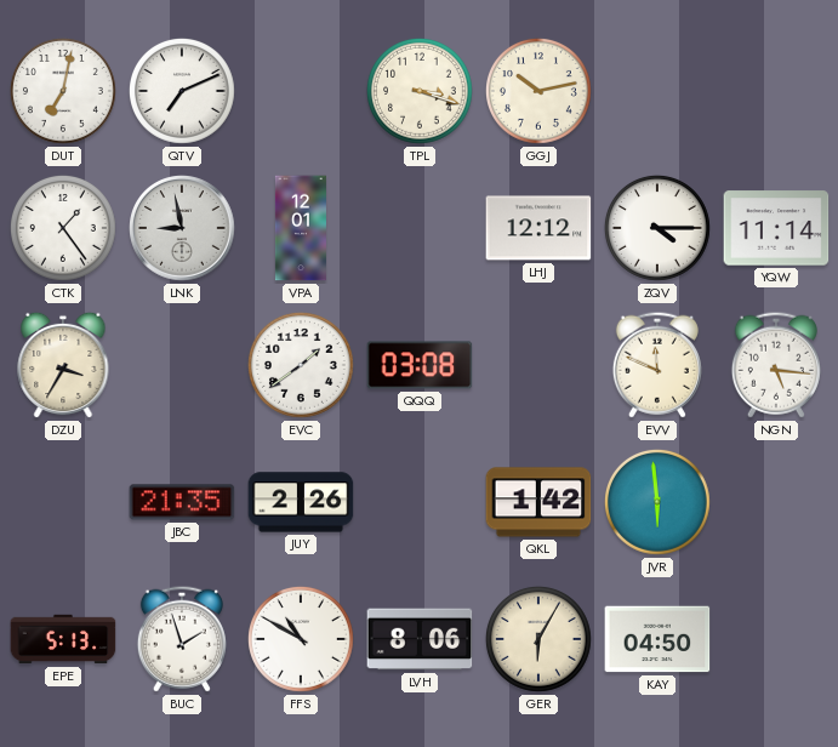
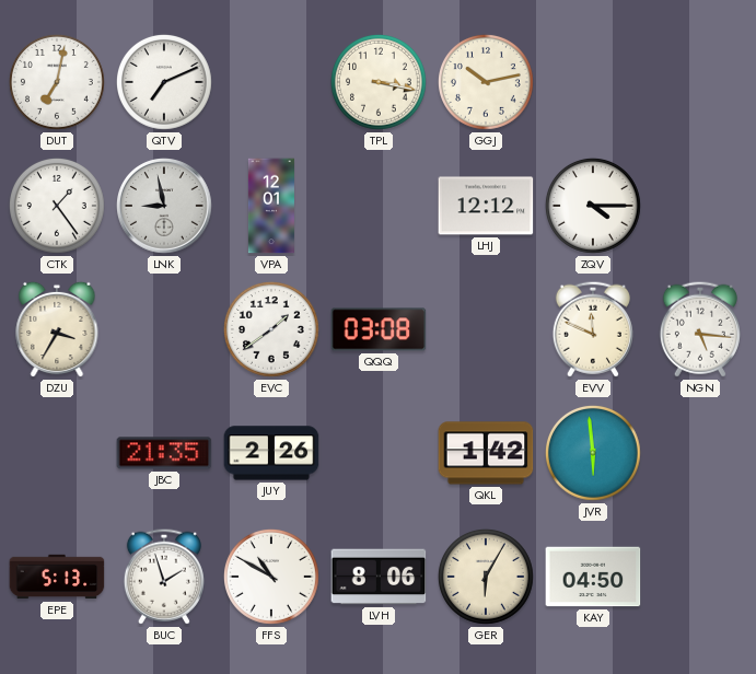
TPL: 3:18 -> 3:17 (379, 82)
YQW: 11:14 -> none (776, 228)
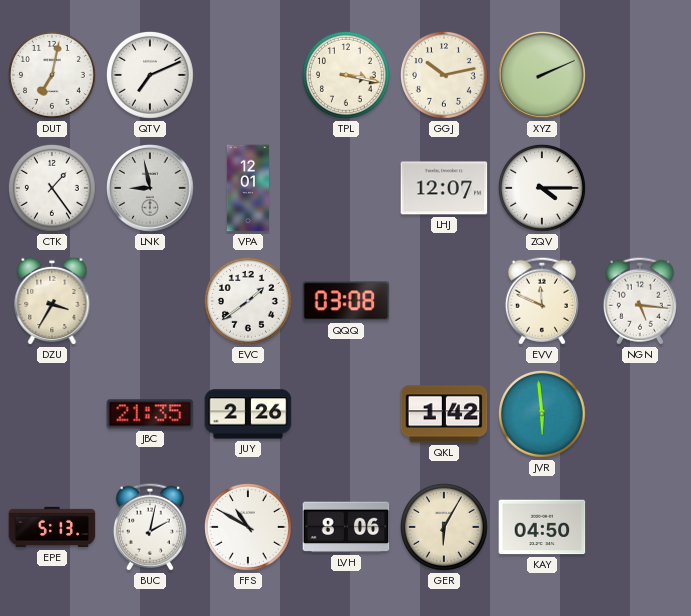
XYZ: none -> 2:11 (543, 76)
LHJ: 12:12 -> 12:07 (444, 188)
BUC: 1:57 -> 2:02 (150, 527)
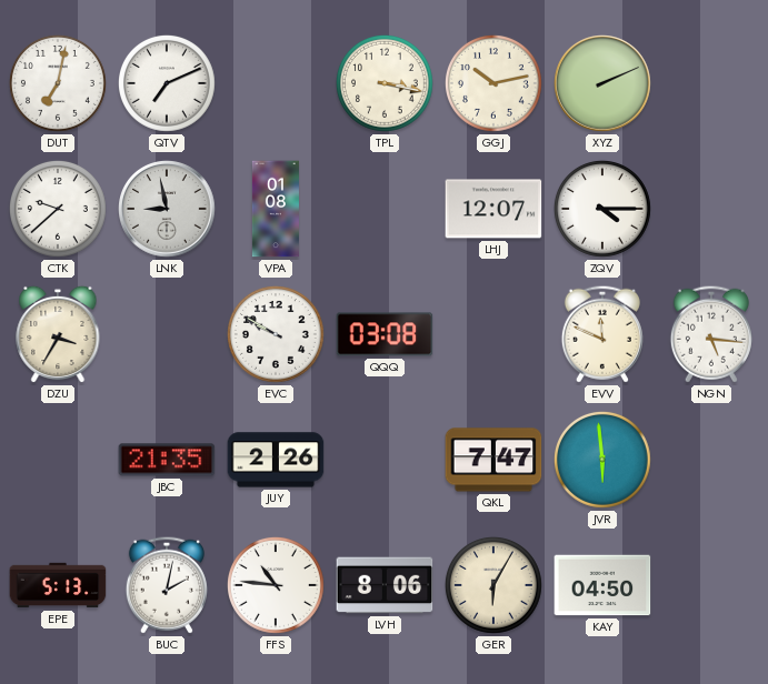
CTK: 1:24 -> 9:38 (58, 209)
VPA: 12:01 -> 01:08 (276, 209)
EVC: 1:39 -> 9:50 (276, 334)
QKL: 1:42 -> 7:47 (493, 460)
FFS: 10:50 -> 10:46 (276, 585)
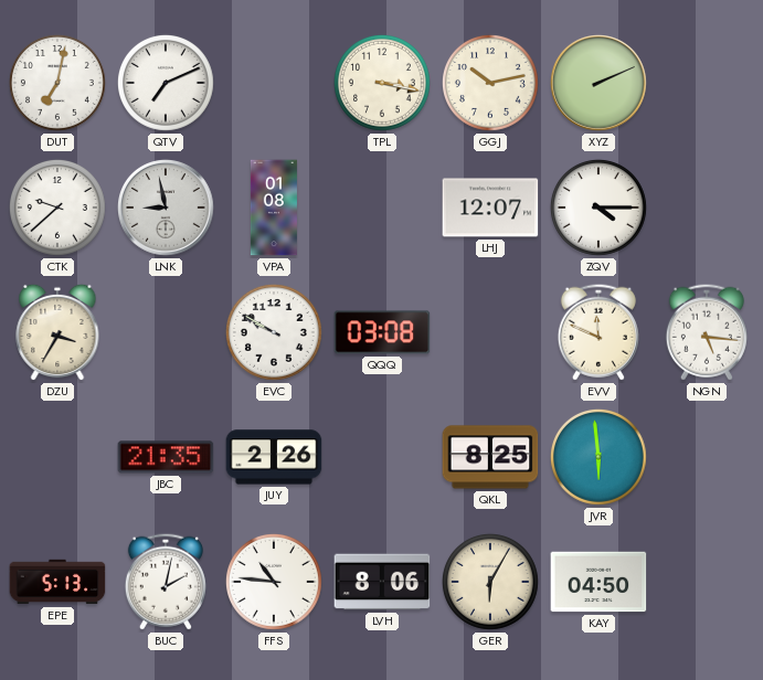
QKL: 7:47 -> 8:25 (490, 457)
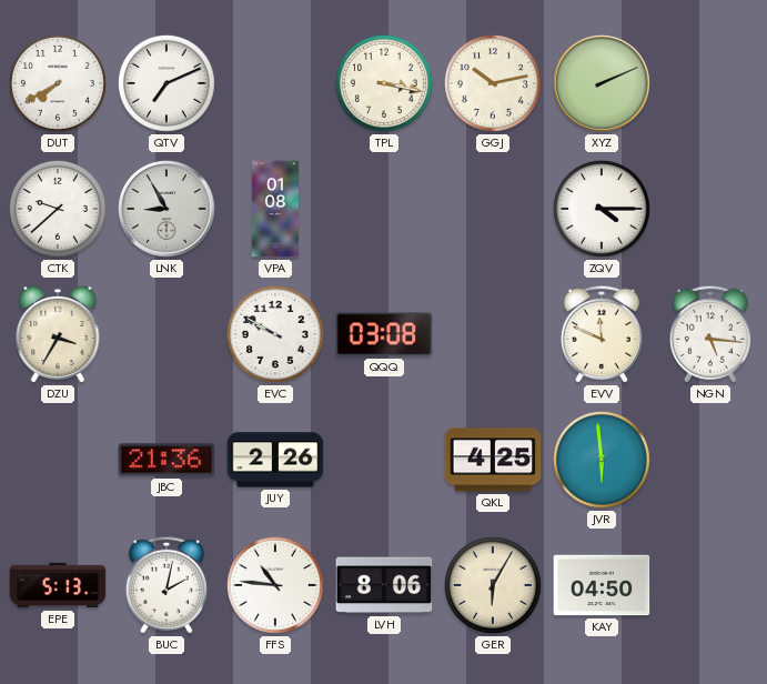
DUT: 7:02 -> 7:40 (58, 83)
LNK: 8:58 -> 8:55 (168, 210)
LHJ: 12:07 -> none (490, 208)
JBC: 21:35 -> 21:36 (166, 460)
QKL: 8:25 -> 4:25 (493, 460)
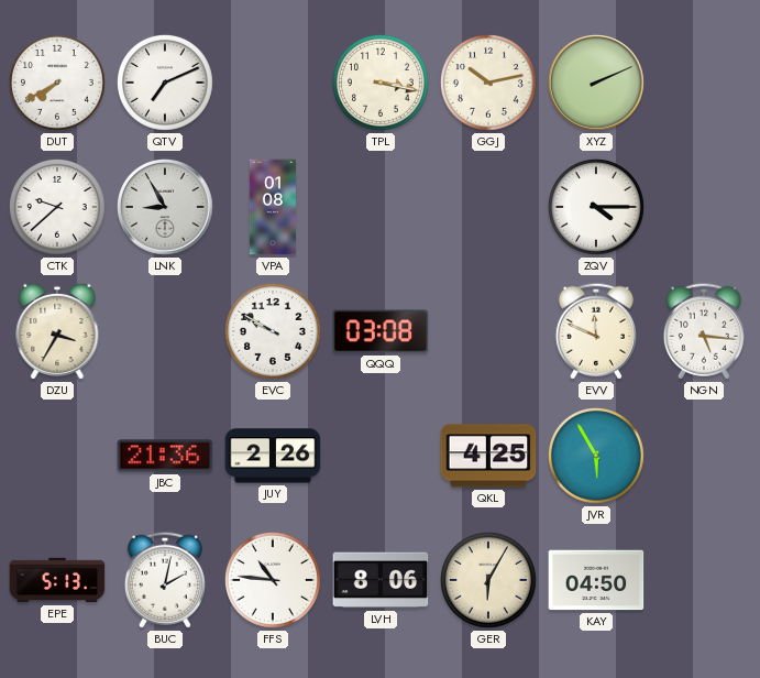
JVR: 5:59 -> 5:55 (596, 456)
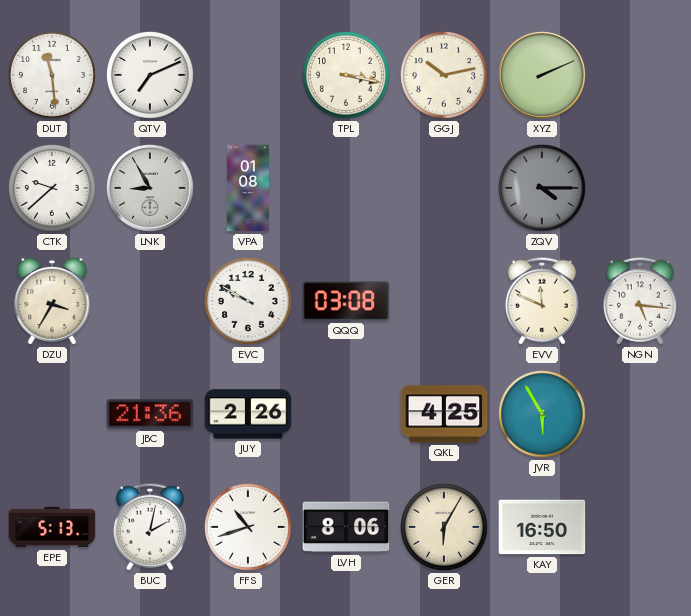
DUT: 7:40 -> 11:29 (52, 75)
ZQV dial: white -> grey (542, 188)
FFS: 10:46 -> 10:42 (248, 527)
KAY: 04:50 -> 16:50 (542, 527)
